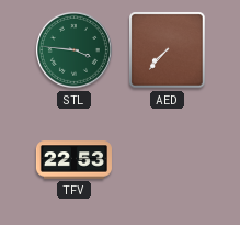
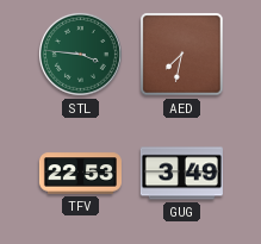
AED: 7:37 -> 7:32 (182, 55)
GUG: none -> 3:49 (181, 174)
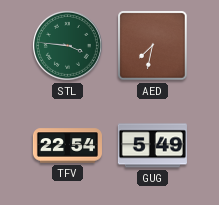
TFV: 22:53 -> 22:54 (67, 146)
GUG: 3:49 -> 5:49 (152, 146)
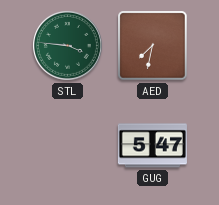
TFV: 22:54 -> none (67, 146)
GUG: 5:49 -> 5:47 (152, 146)
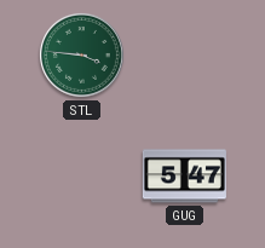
AED: 7:32 -> none (153, 46)
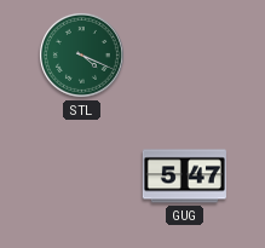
STL: 3:46 -> 4:19 (81, 54)
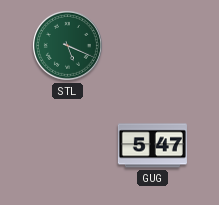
STL: 4:19 -> 5:19 (67, 45)
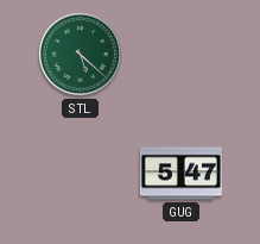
STL: 5:19 -> 5:22 (80, 54)
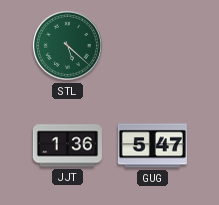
JJT: none -> 1:36 (67, 146)
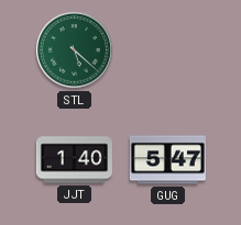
JJT: 1:36 -> 1:40 (74, 160)
